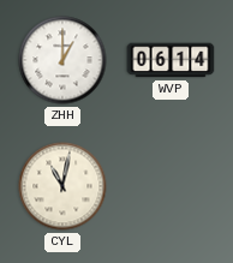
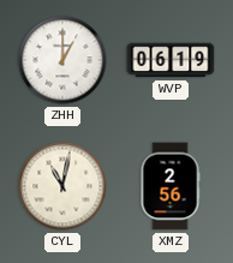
WVP: 06:14 -> 06:19 (171, 60)
XMZ: none -> 2:56 (171, 186)
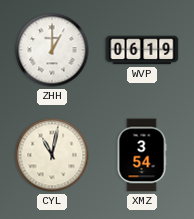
XMZ: 2:56 -> 3:54 (142, 155)
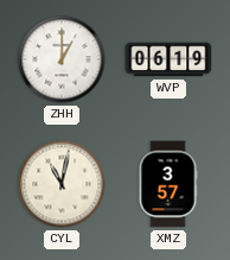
XMZ: 3:54 -> 3:57 (168, 184)
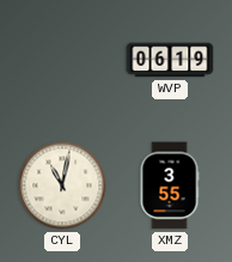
ZHH: 1:00 -> none (62, 59)
XMZ: 3:57 -> 3:55 (170, 185)
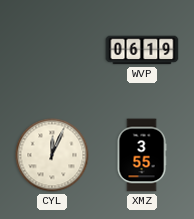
CYL: 11:02 -> 12:04 (52, 155)
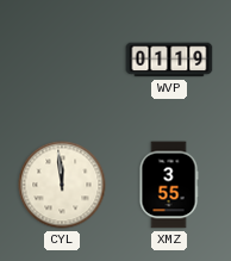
WVP: 06:19 -> 01:19 (169, 60)
CYL: 12:04 -> 11:59 (62, 185)
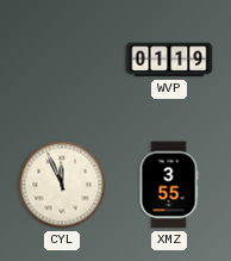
CYL: 11:59 -> 11:56 (62, 185)
